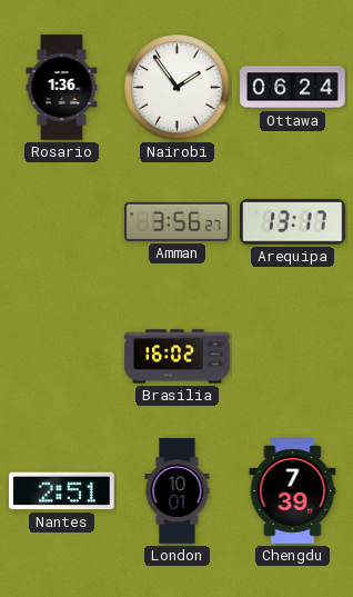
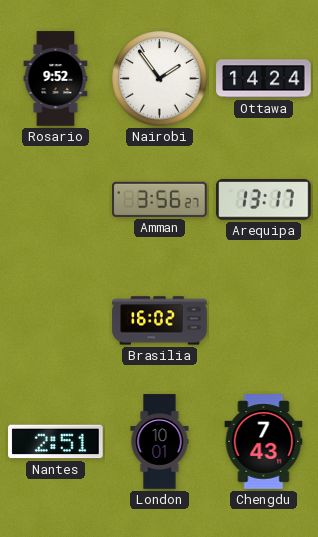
Rosario: 1:36 -> 9:52 (56, 79)
Ottawa: 06:24 -> 14:24 (264, 79)
Chengdu: 7:39 -> 7:43 (264, 442)
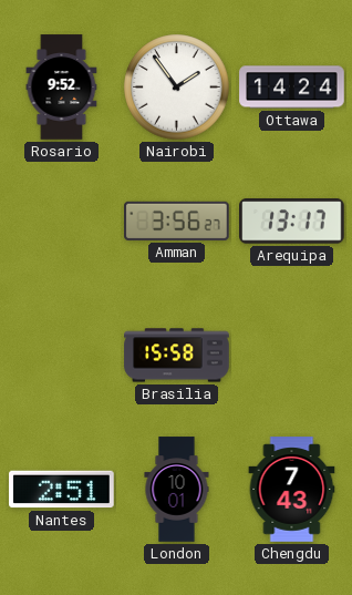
Brasilia: 16:02 -> 15:58 (177, 356)
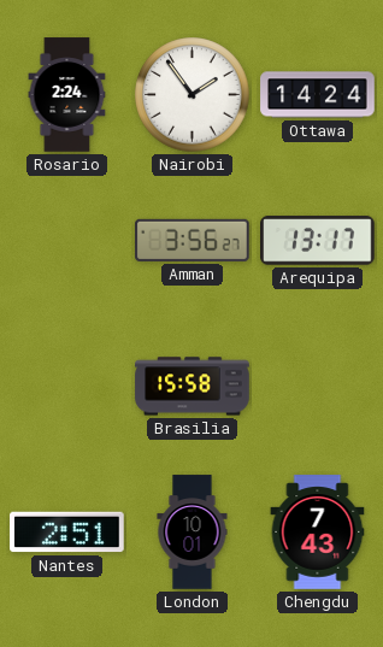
Rosario: 9:52 -> 2:24 (67, 95)
